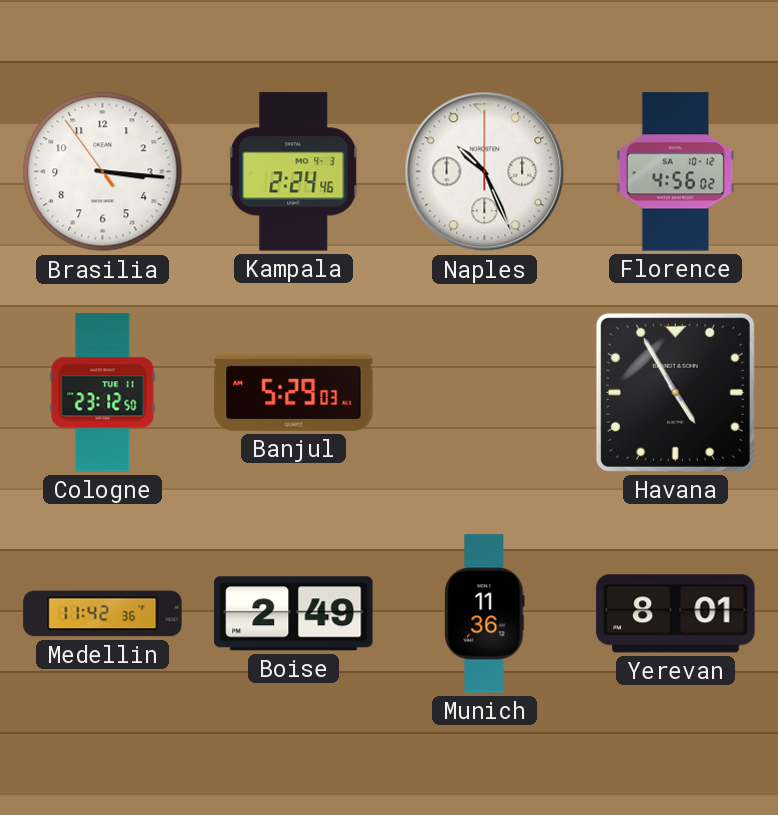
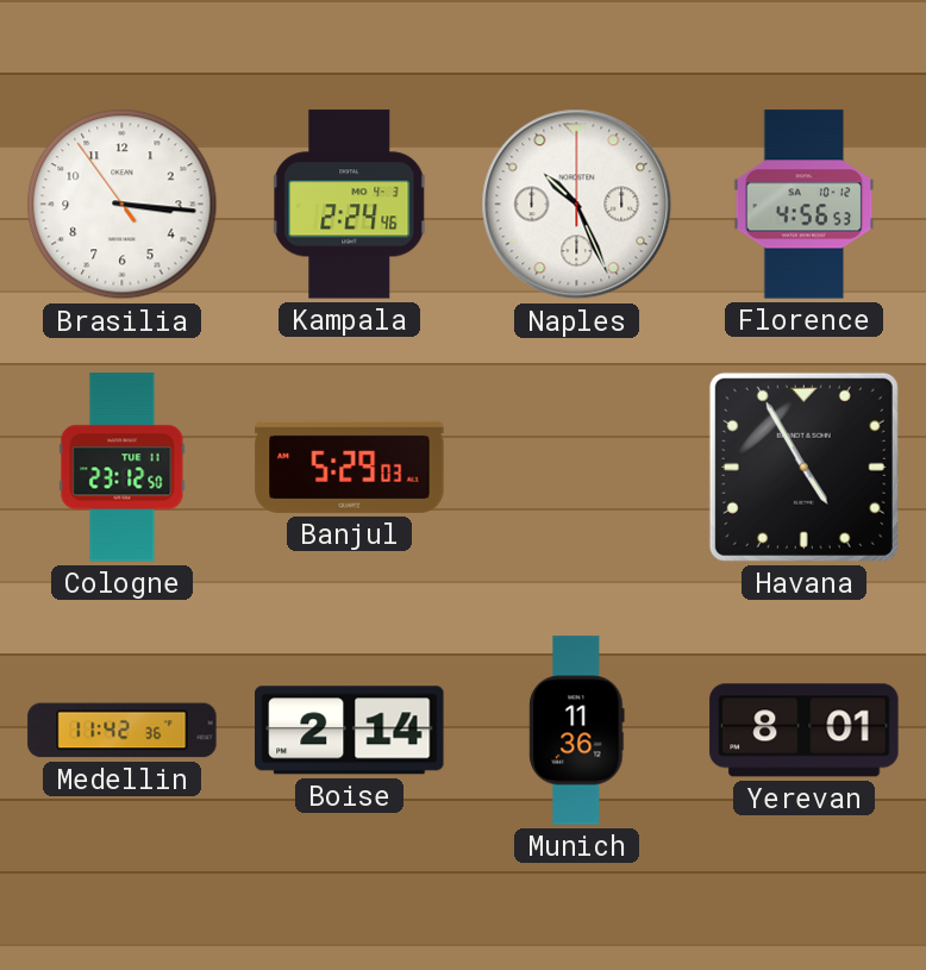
Florence: 4:56:02 -> 4:56:53 (805, 205)
Boise: 2:49 -> 2:14 (350, 731)
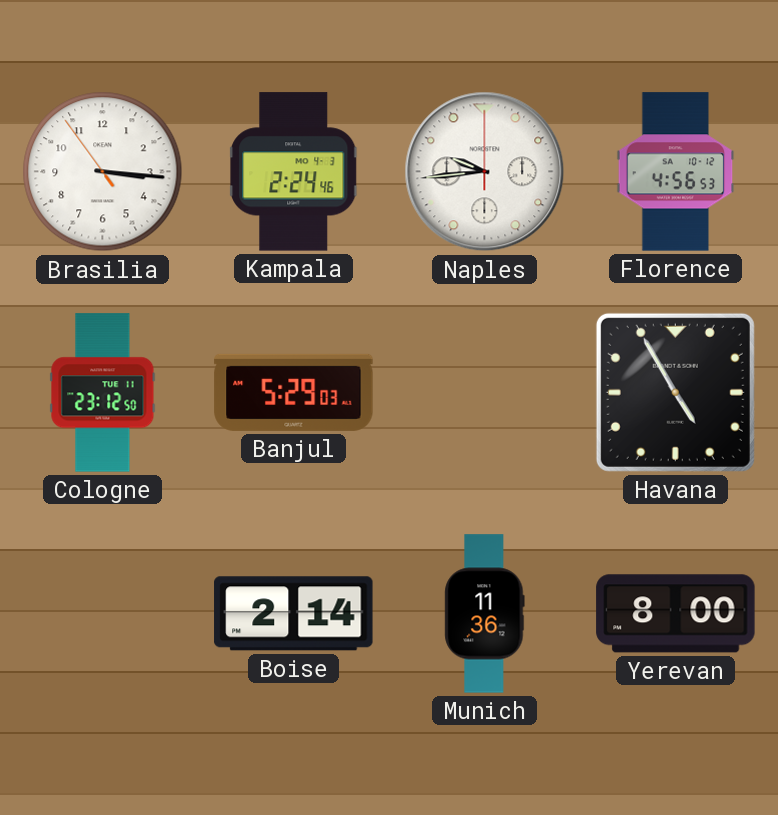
Naples: 10:26 -> 9:44 (485, 172)
Medellin: 11:42 -> none (123, 731)
Yerevan: 8:01 -> 8:00 (676, 614)
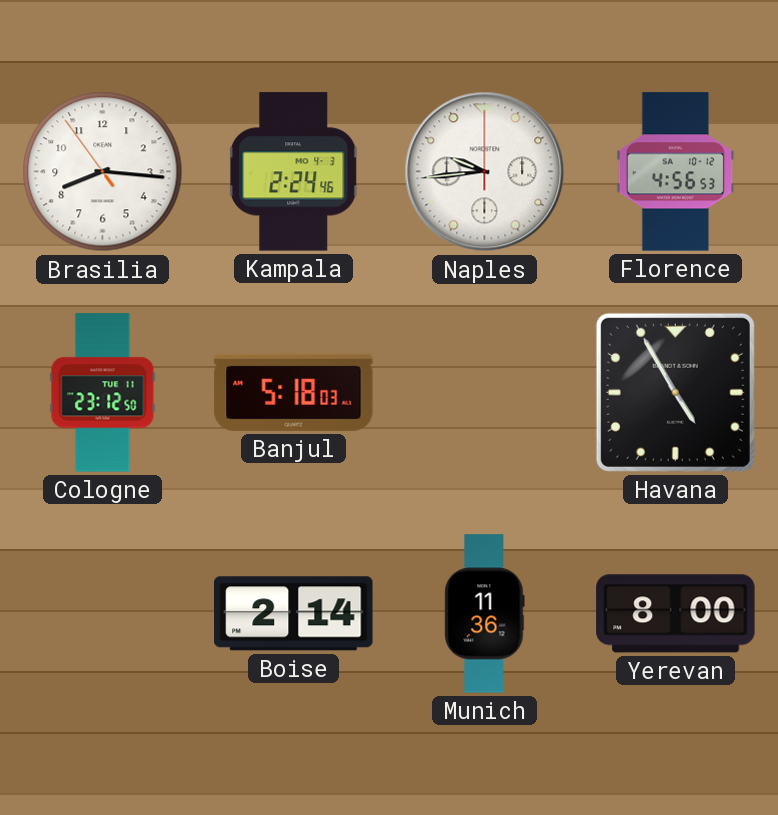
Brasilia: 3:15 -> 8:15 (103, 172)
Banjul: 5:29 -> 5:18 (294, 392)
